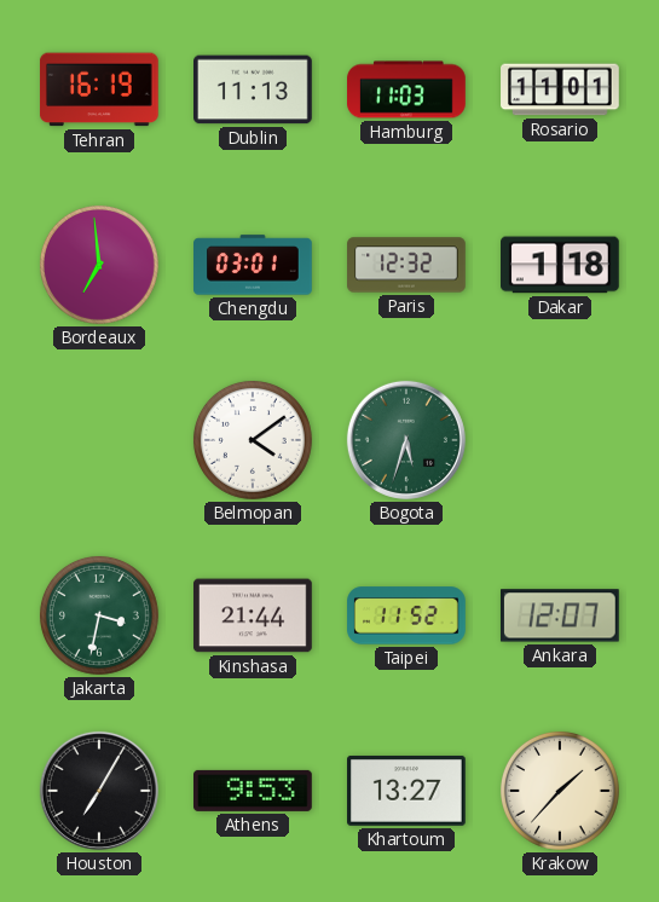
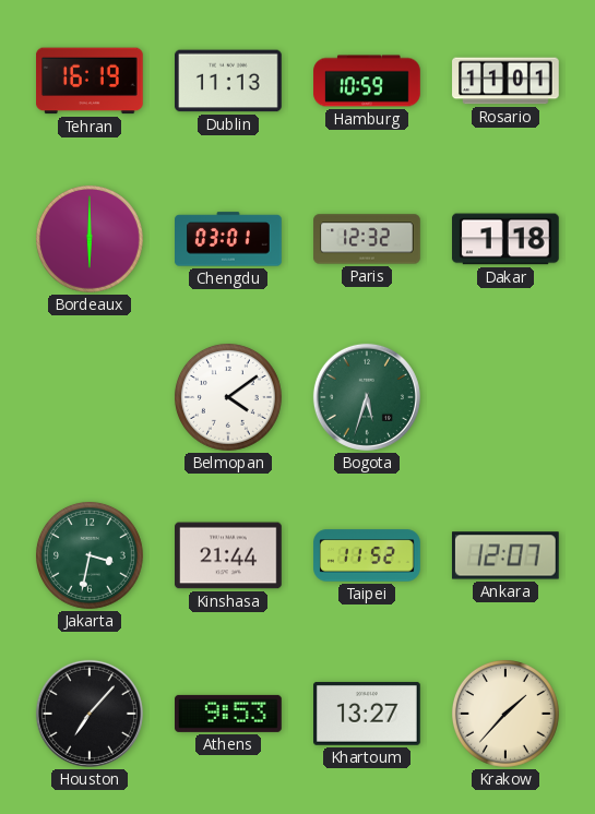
Hamburg: 11:03 -> 10:59 (367, 81)
Bordeaux: 6:59 -> 6:00 (90, 239)
Houston: 7:05 -> 7:07 (90, 714)
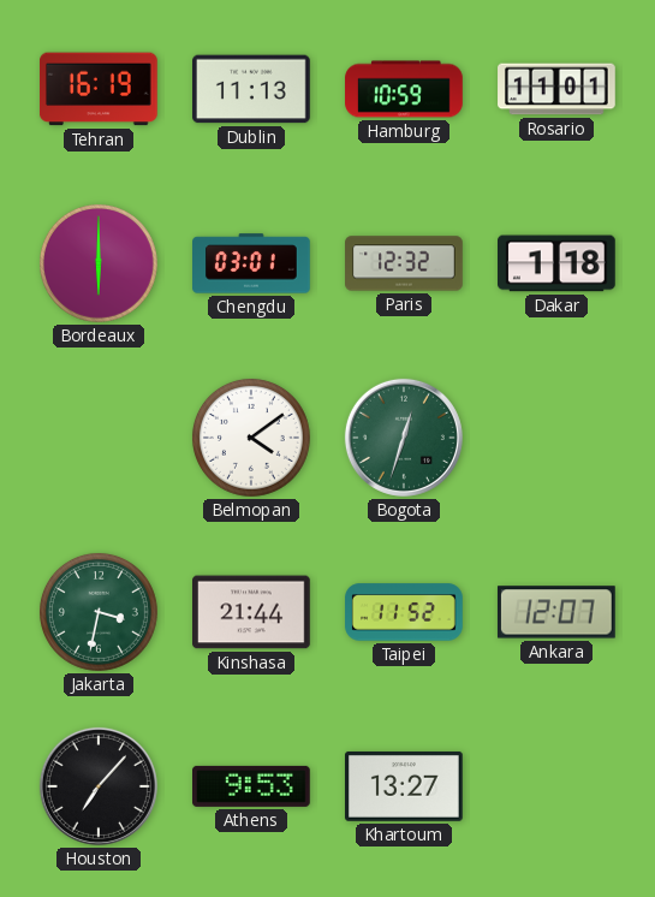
Bogota: 5:33 -> 12:33 (404, 438)
Krakow: 1:37 -> none (505, 714)
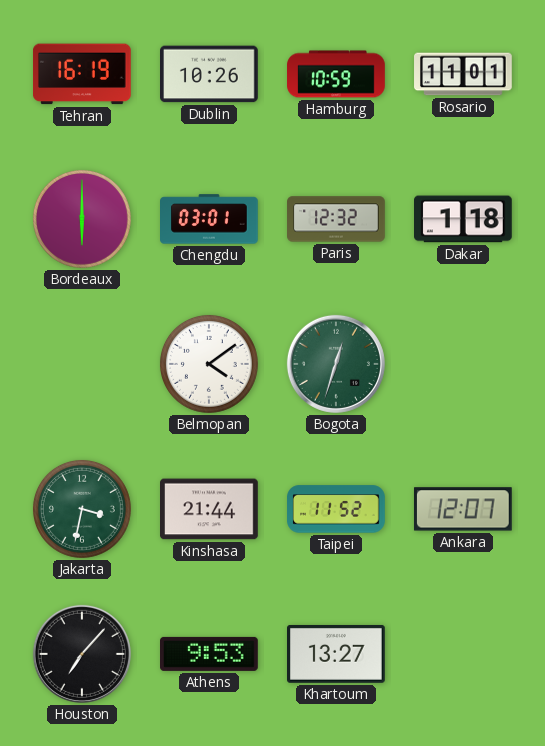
Dublin: 11:13 -> 10:26 (210, 74)
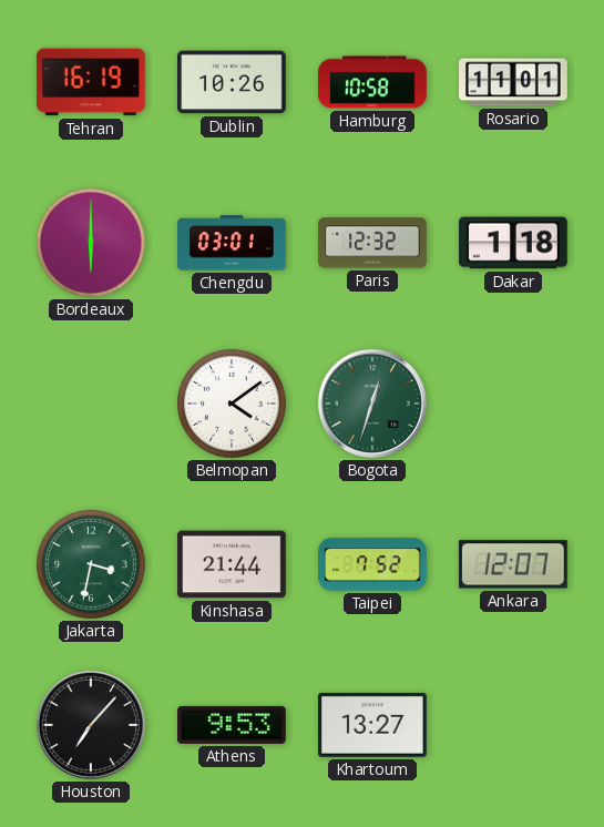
Hamburg: 10:59 -> 10:58 (372, 82)
Taipei: 11:52 -> 7:52 (372, 564)
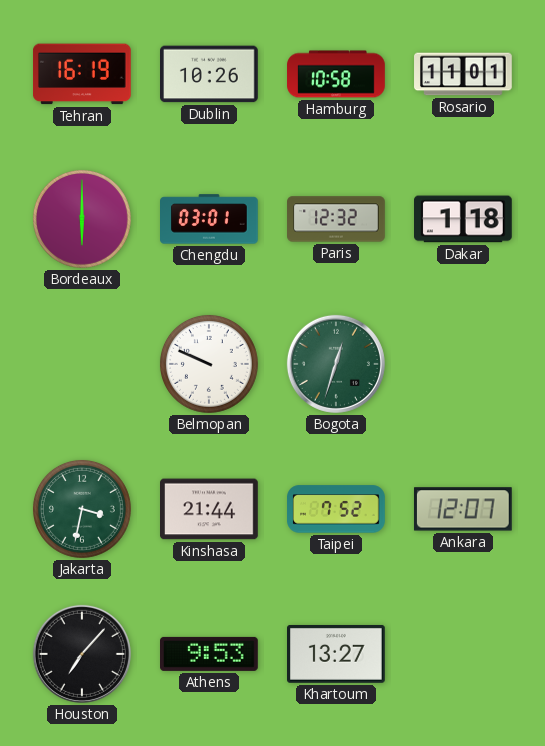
Belmopan: 4:09 -> 9:49 (209, 364)
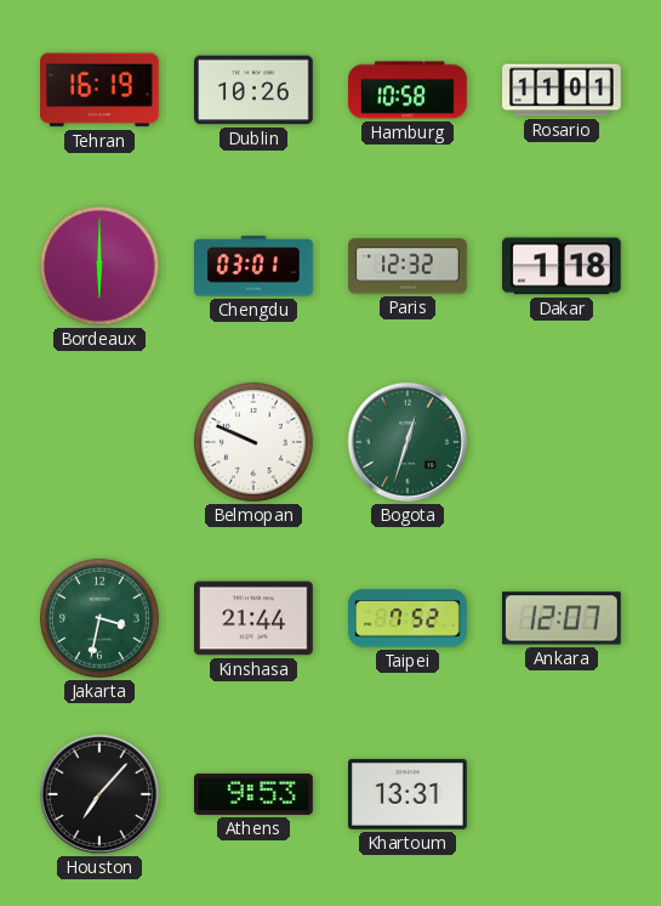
Khartoum: 13:27 -> 13:31 (409, 794)
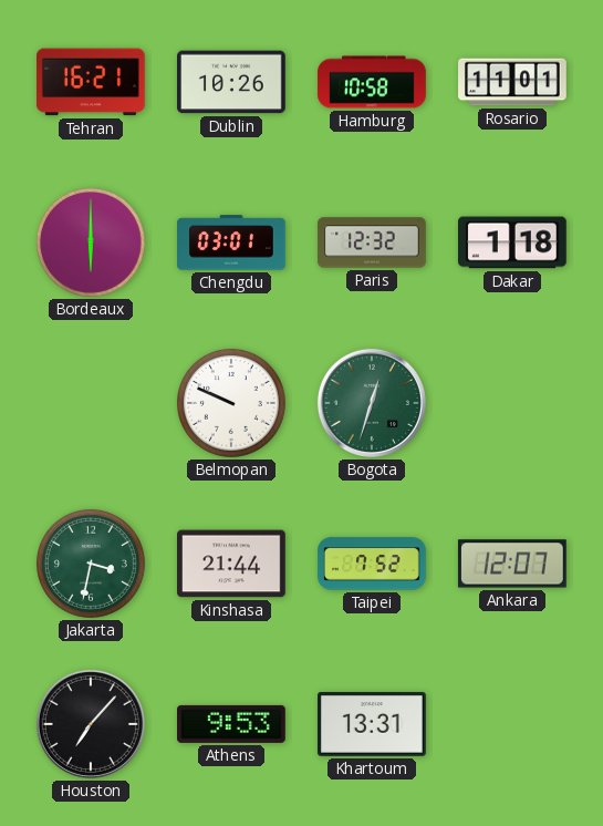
Tehran: 16:19 -> 16:21 (92, 82)
